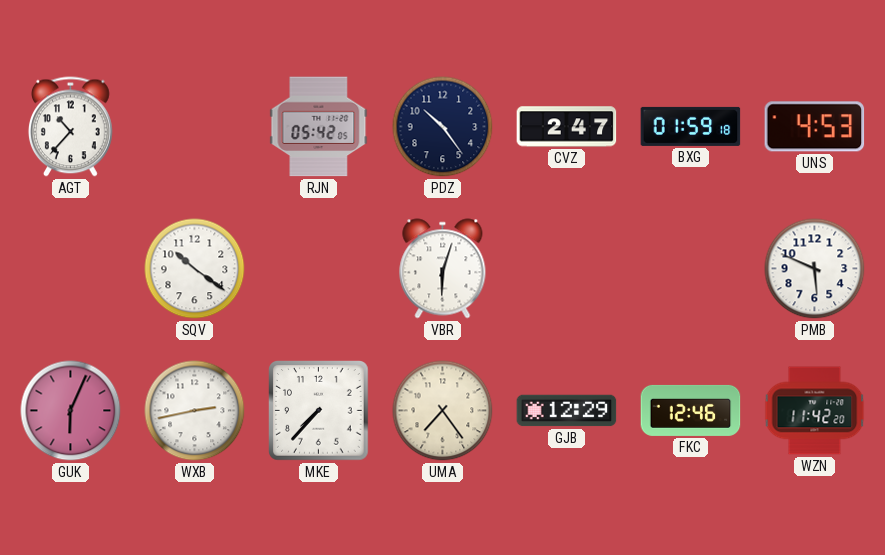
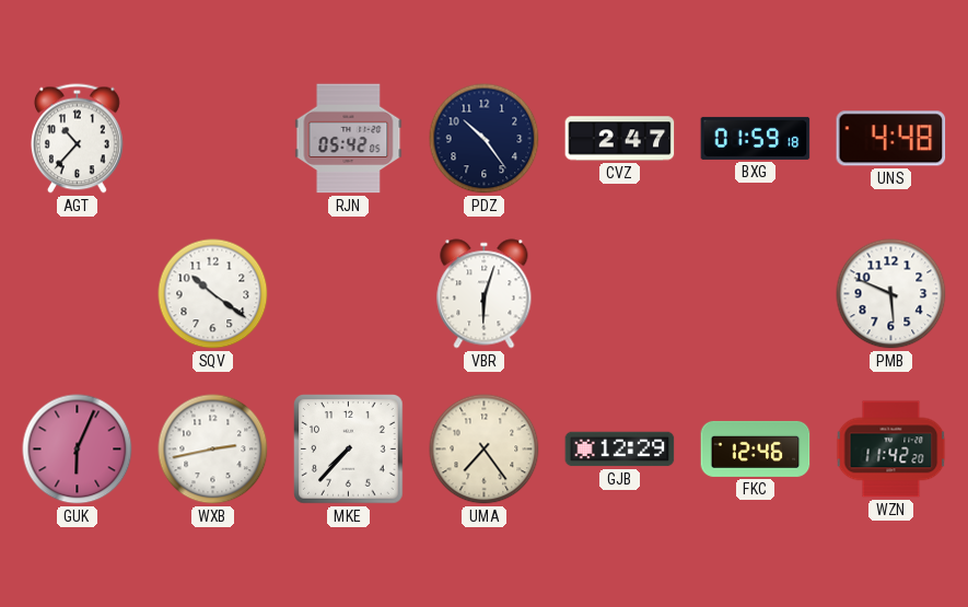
UNS: 4:53 -> 4:48 (891, 139)
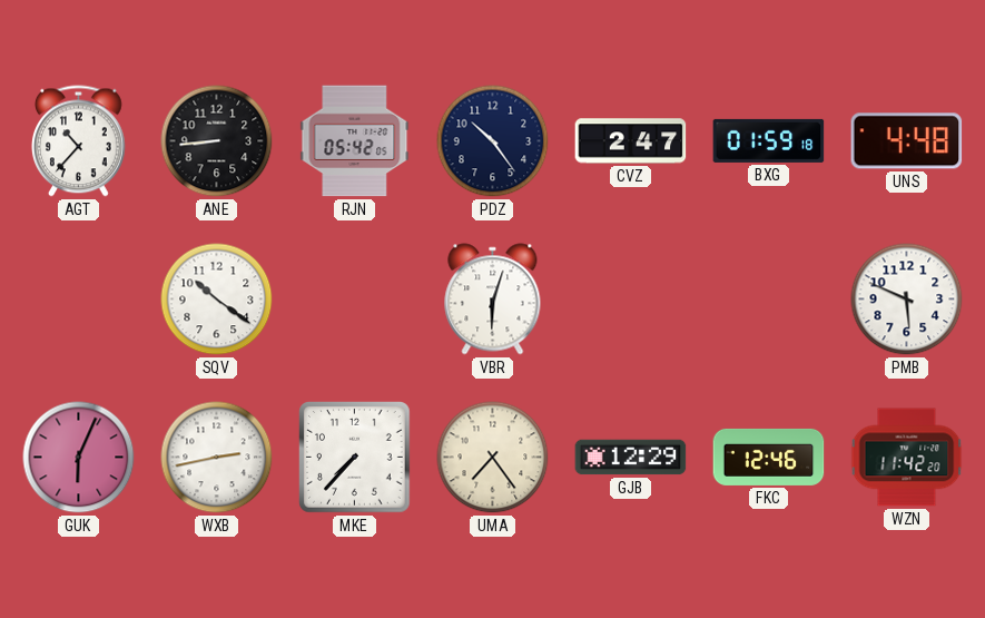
ANE: none -> 8:44 (217, 141)
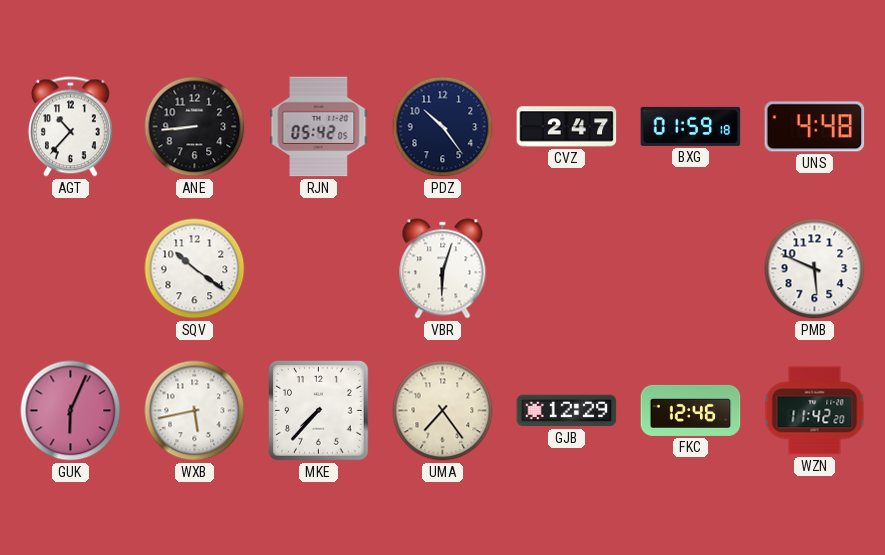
WXB: 2:43 -> 5:43 (195, 411)
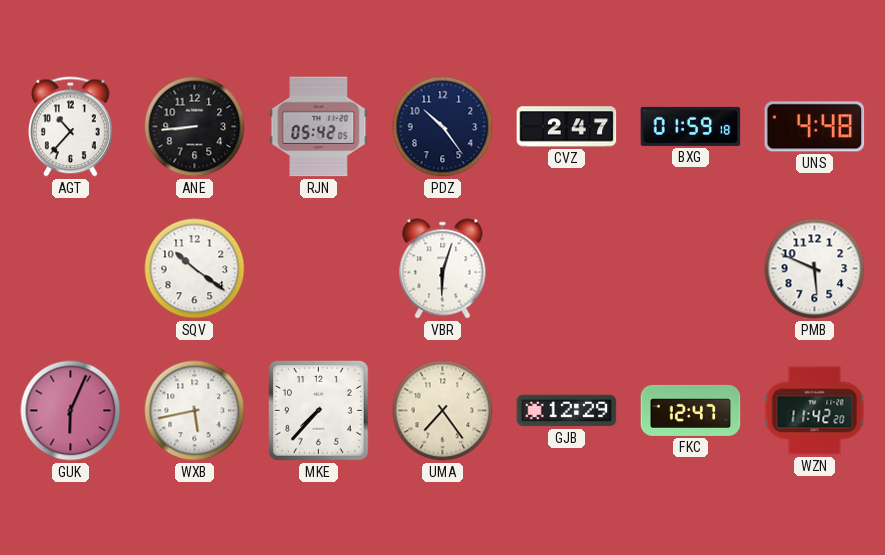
FKC: 12:46 -> 12:47 (691, 410)
